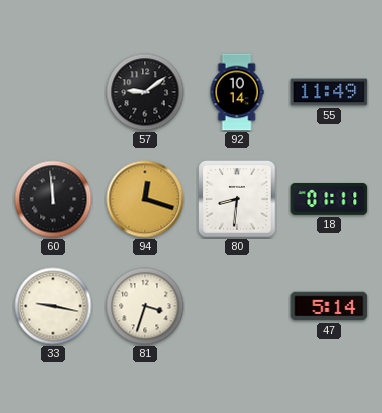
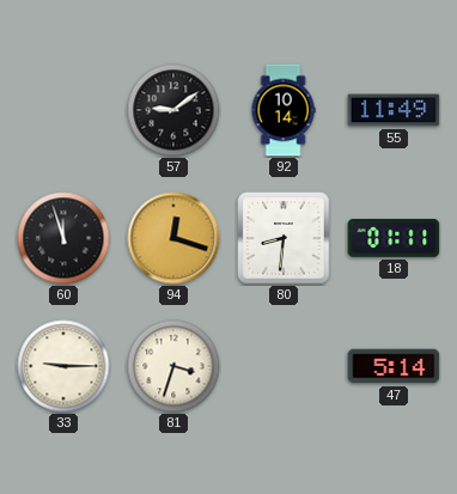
60: 11:59 -> 11:57 (63, 238)
33: 9:17 -> 9:15 (63, 366)
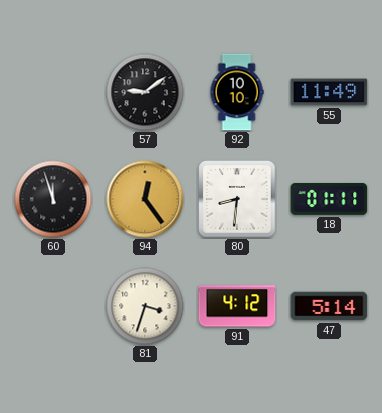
92: 10:14 -> 10:10 (237, 92)
94: 12:18 -> 12:24 (145, 199)
33: 9:15 -> none (63, 366)
91: none -> 4:12 (237, 306)
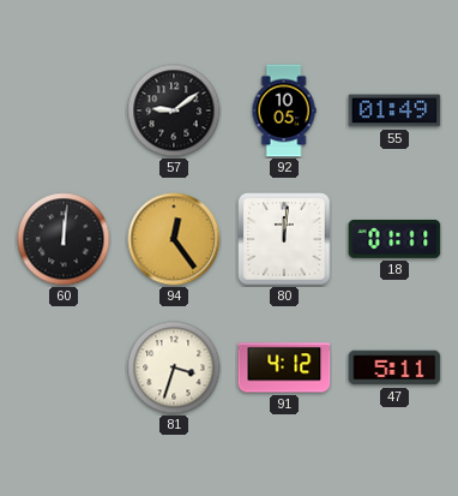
92: 10:10 -> 10:05 (284, 110)
55: 11:49 -> 01:49 (394, 110)
60: 11:57 -> 12:01 (64, 239)
80: 8:31 -> 12:01 (284, 239)
47: 5:14 -> 5:11 (394, 367)
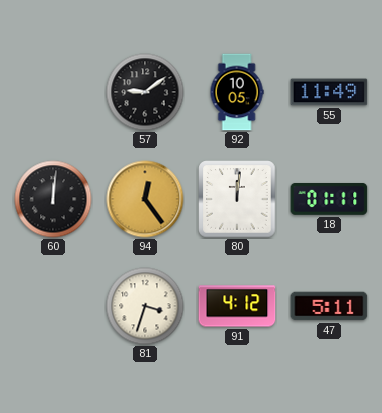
55: 01:49 -> 11:49 (329, 92)
